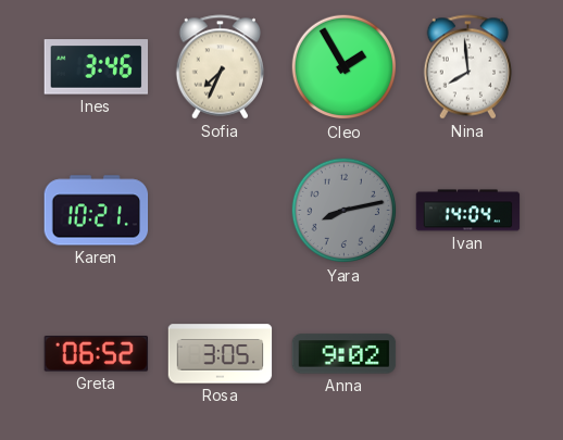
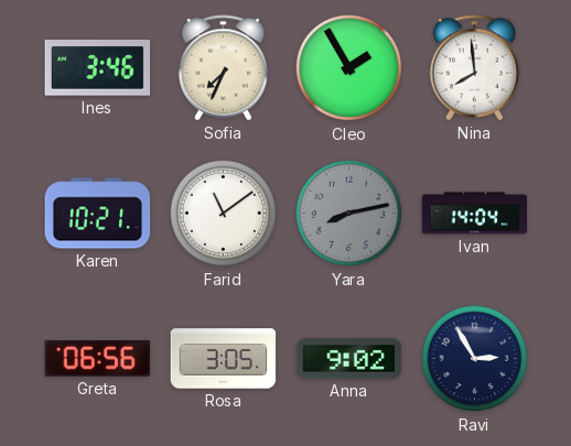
Farid: none -> 11:09 (224, 214)
Greta: 06:52 -> 06:56 (98, 359)
Ravi: none -> 2:55 (475, 359)
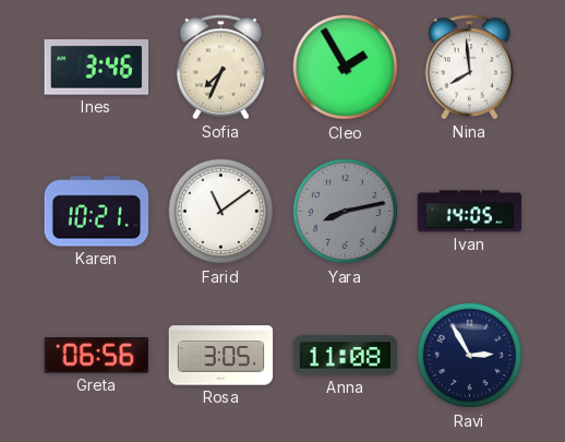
Ivan: 14:04 -> 14:05 (470, 212)
Anna: 9:02 -> 11:08 (346, 356)
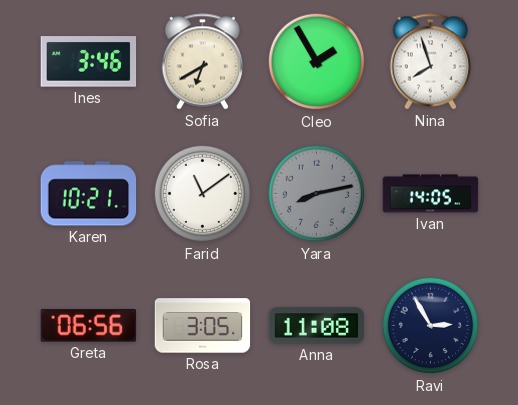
Sofia: 7:34 -> 6:40 (203, 62)
Nina: 7:59 -> 7:57 (431, 62)
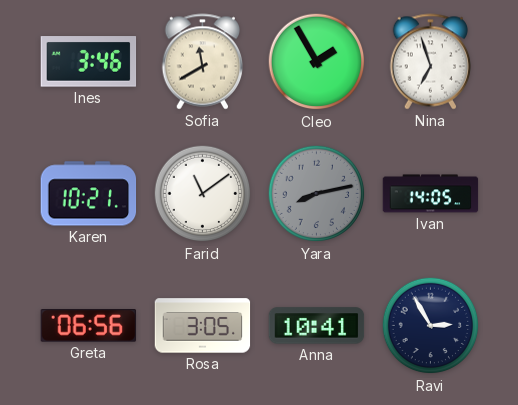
Sofia: 6:40 -> 11:40 (203, 62)
Nina: 7:57 -> 6:57 (431, 62)
Anna: 11:08 -> 10:41 (317, 326)
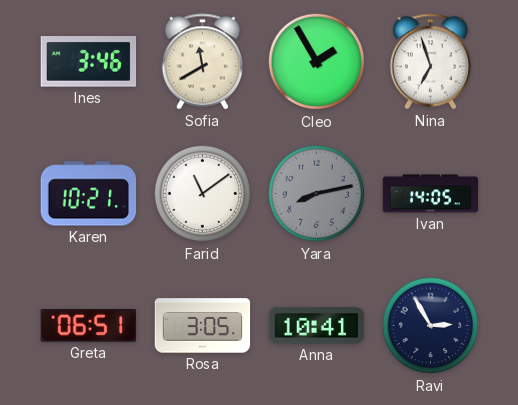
Greta: 06:56 -> 06:51 (89, 326)
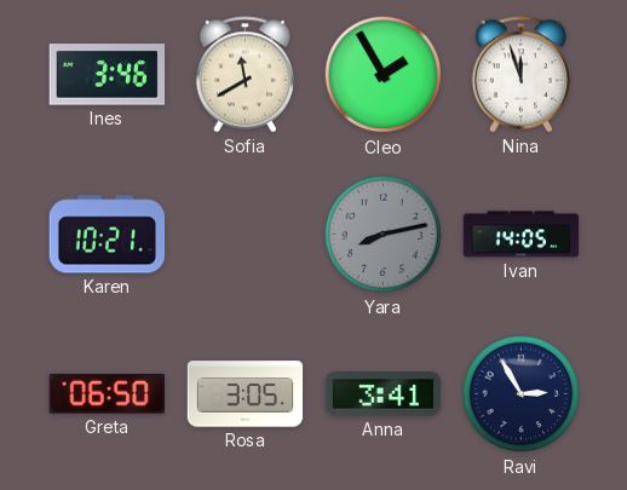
Nina: 6:57 -> 11:57 (522, 75)
Farid: 11:09 -> none (203, 194)
Greta: 06:51 -> 06:50 (108, 394)
Anna: 10:41 -> 3:41 (384, 394)
